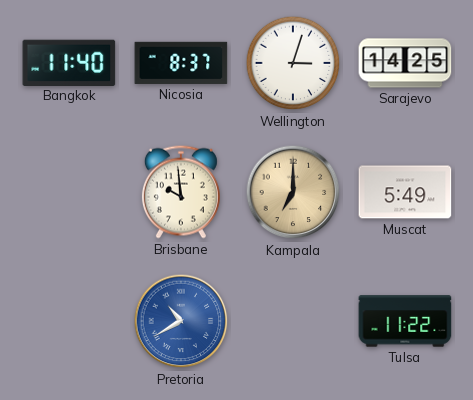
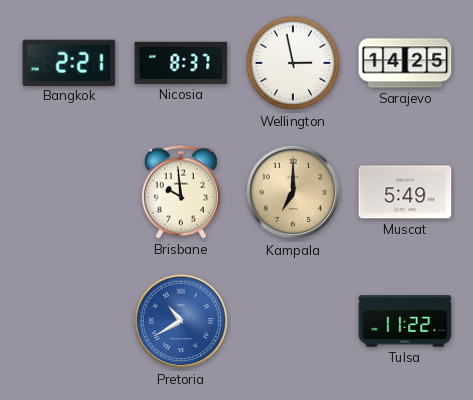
Bangkok: 11:40 -> 2:21 (69, 62)
Wellington: 3:03 -> 2:58 (293, 63)
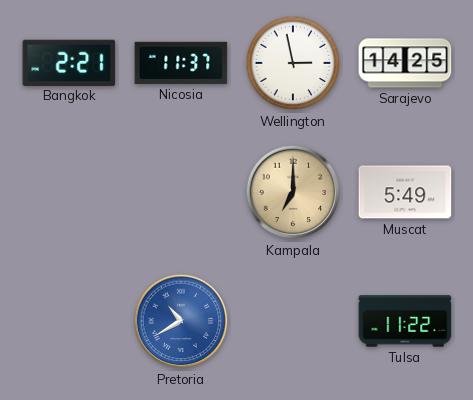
Nicosia: 8:37 -> 11:37 (181, 63)
Brisbane: 9:59 -> none (181, 192)
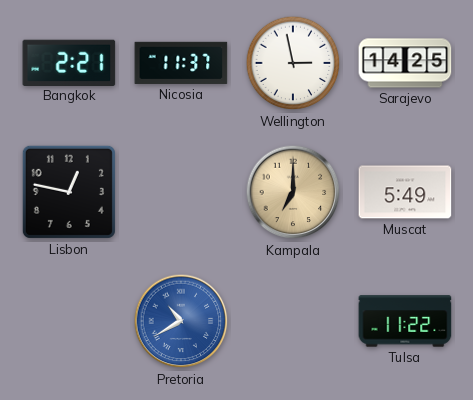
Lisbon: none -> 12:47 (69, 192)
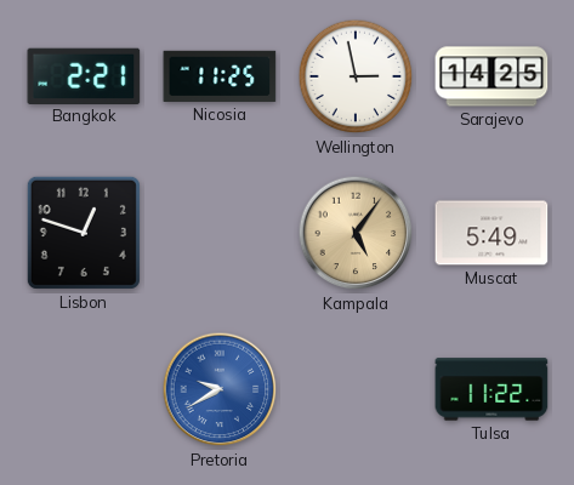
Nicosia: 11:37 -> 11:25 (220, 76)
Lisbon: 12:47 -> 12:48 (84, 233)
Kampala: 7:00 -> 5:06 (356, 233)
Pretoria: 10:40 -> 9:40 (220, 389)
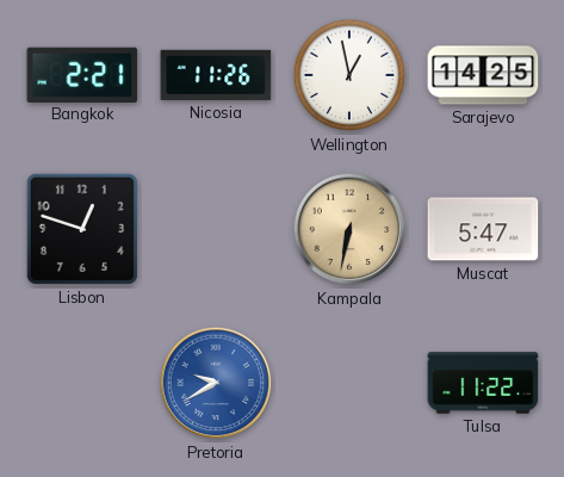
Nicosia: 11:25 -> 11:26 (216, 75)
Wellington: 2:58 -> 12:58 (349, 75)
Kampala: 5:06 -> 6:32 (349, 229)
Muscat: 5:49 -> 5:47 (483, 229)
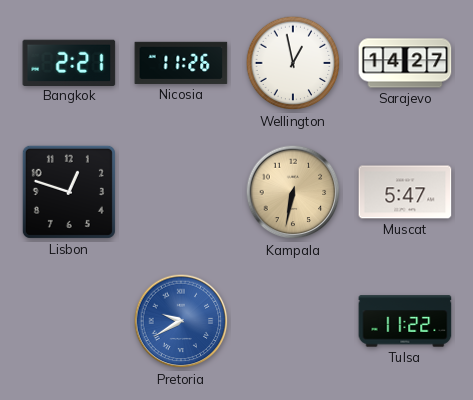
Sarajevo: 14:25 -> 14:27 (405, 63)
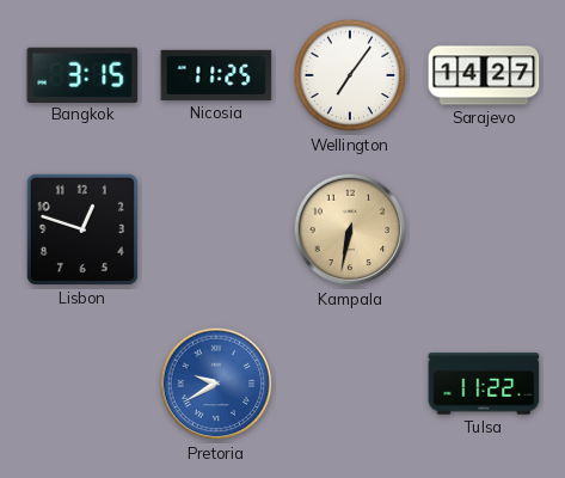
Bangkok: 2:21 -> 3:15 (82, 74)
Nicosia: 11:26 -> 11:25 (216, 75)
Wellington: 12:58 -> 7:06 (350, 75)
Muscat: 5:47 -> none (405, 192)
